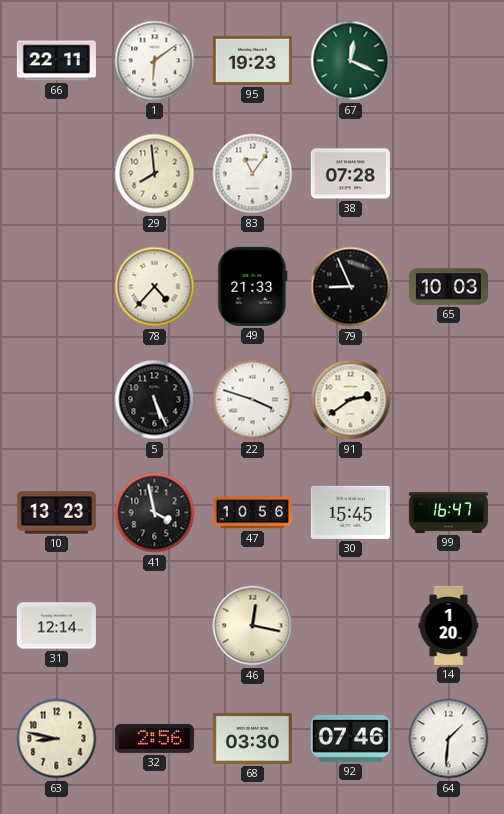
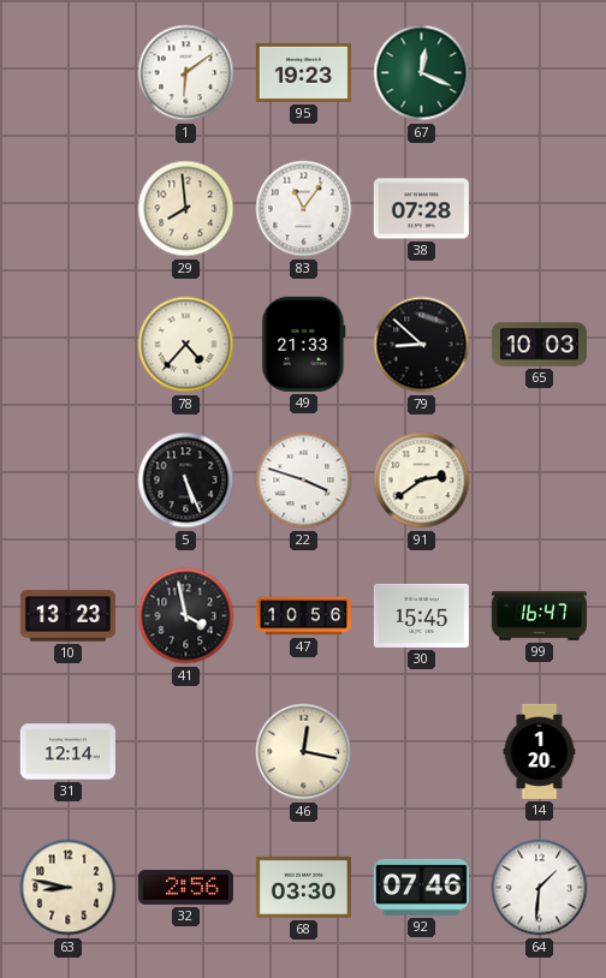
66: 22:11 -> none (56, 61)
79: 8:56 -> 8:52 (422, 345)
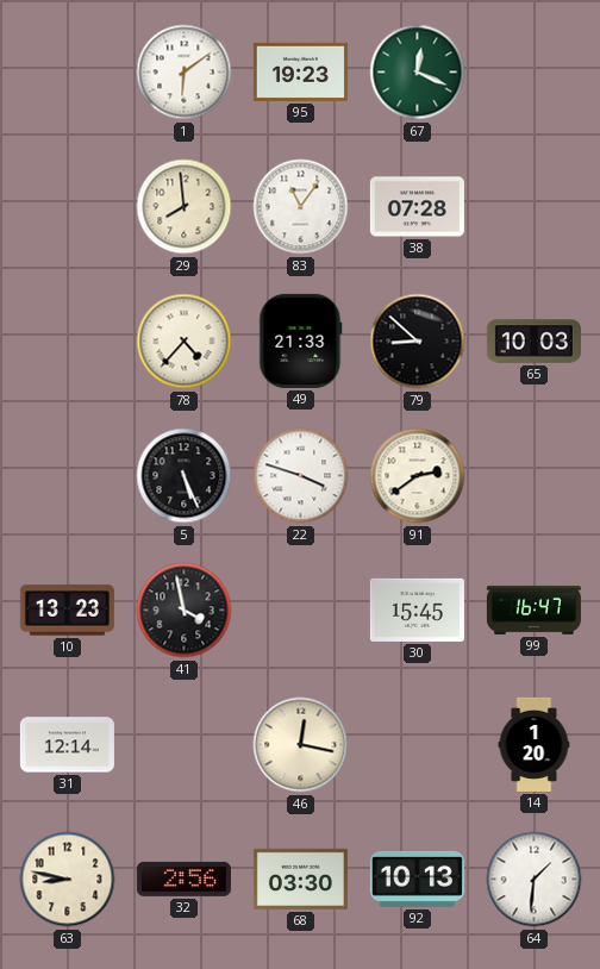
47: 10:56 -> none (303, 616)
92: 07:46 -> 10:13 (417, 879)
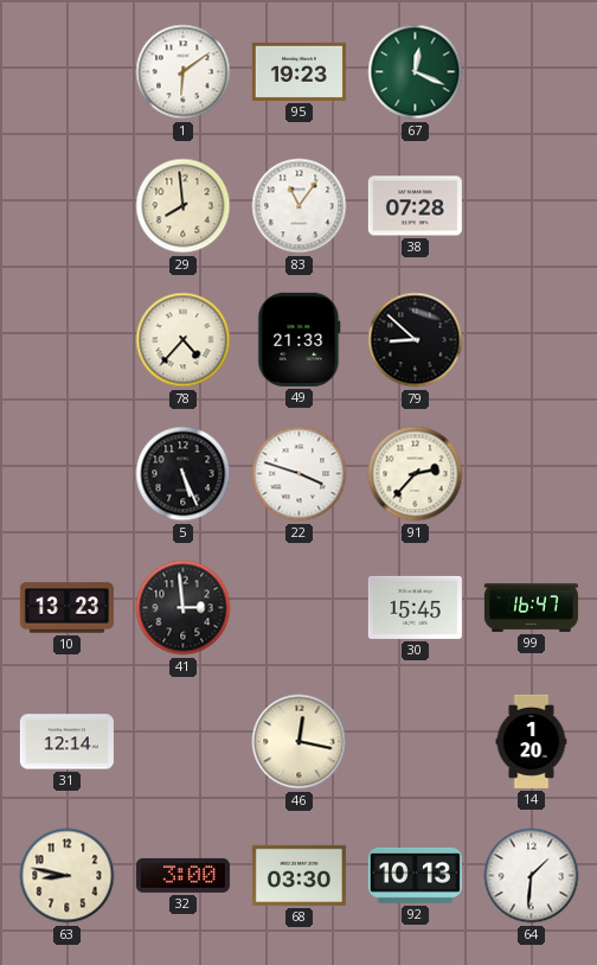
65: 10:03 -> none (533, 342)
91: 2:39 -> 2:37 (416, 474)
41: 3:58 -> 2:59 (184, 608)
32: 2:56 -> 3:00 (182, 875)
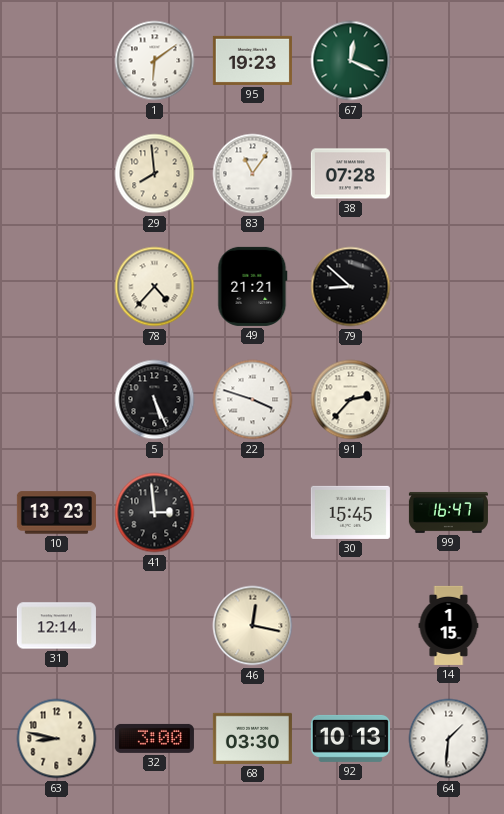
49: 21:33 -> 21:21 (253, 286)
14: 1:20 -> 1:15 (449, 625)
